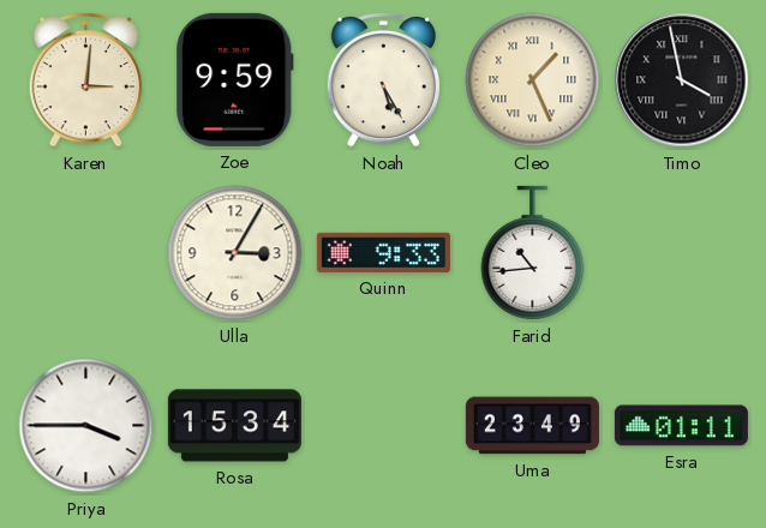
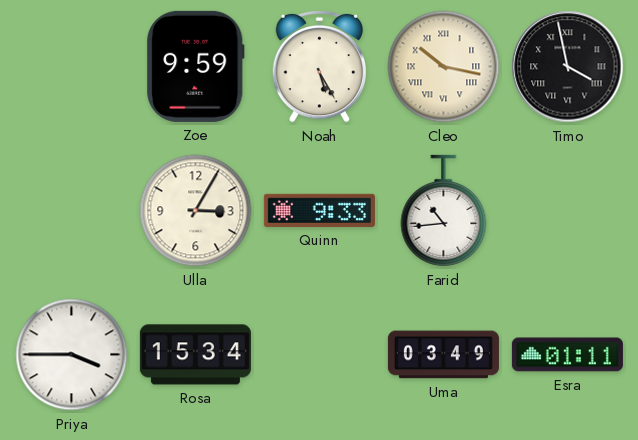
Karen: 3:01 -> none (86, 79)
Cleo: 1:26 -> 10:17 (444, 67)
Uma: 23:49 -> 03:49 (443, 355)
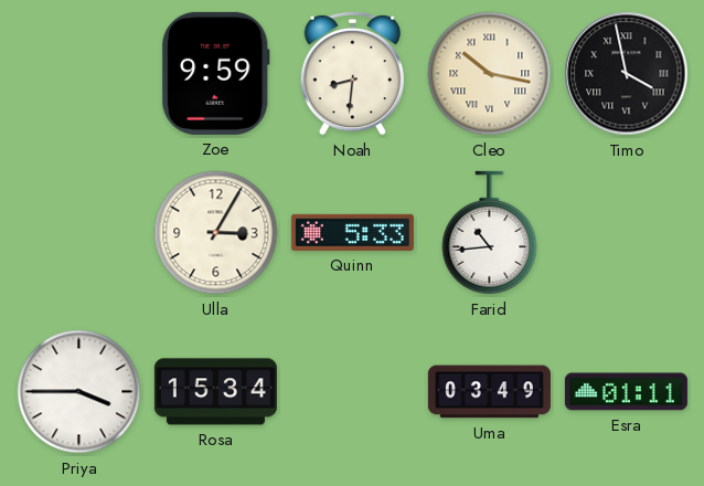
Noah: 5:25 -> 8:31 (353, 73)
Quinn: 9:33 -> 5:33 (352, 232)
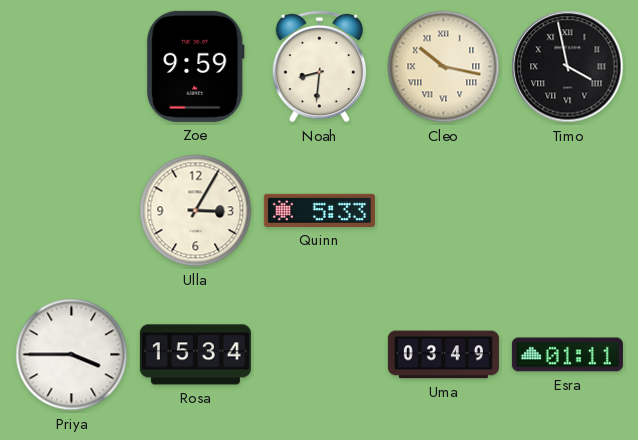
Farid: 10:44 -> none (490, 233)
